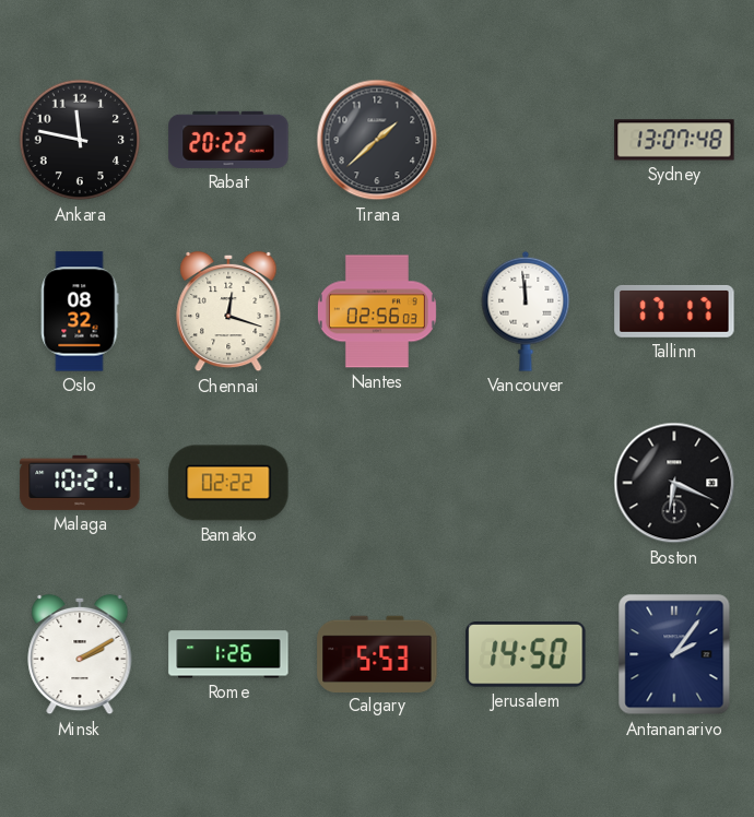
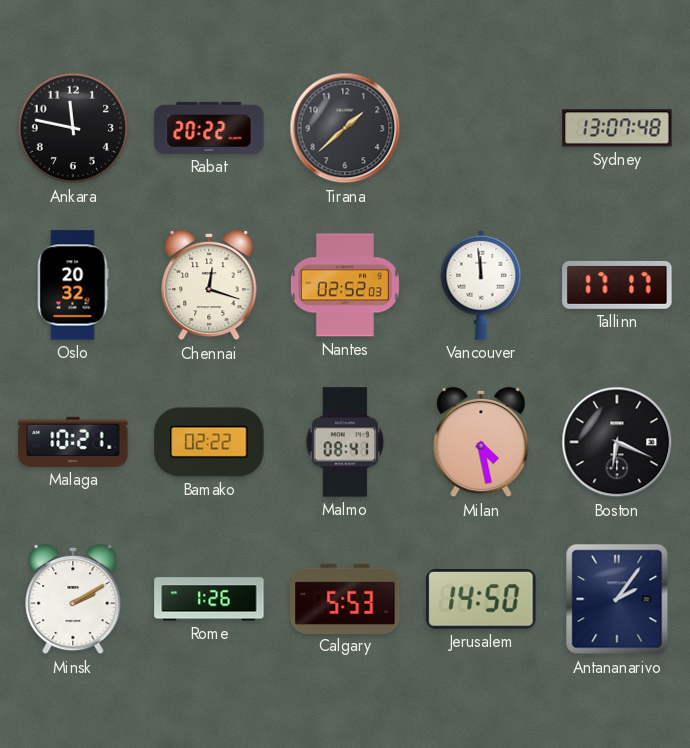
Oslo: 08:32 -> 20:32 (73, 285)
Nantes: 02:56 -> 02:52 (345, 285)
Malmo: none -> 08:41 (345, 442)
Milan: none -> 4:28 (481, 442)
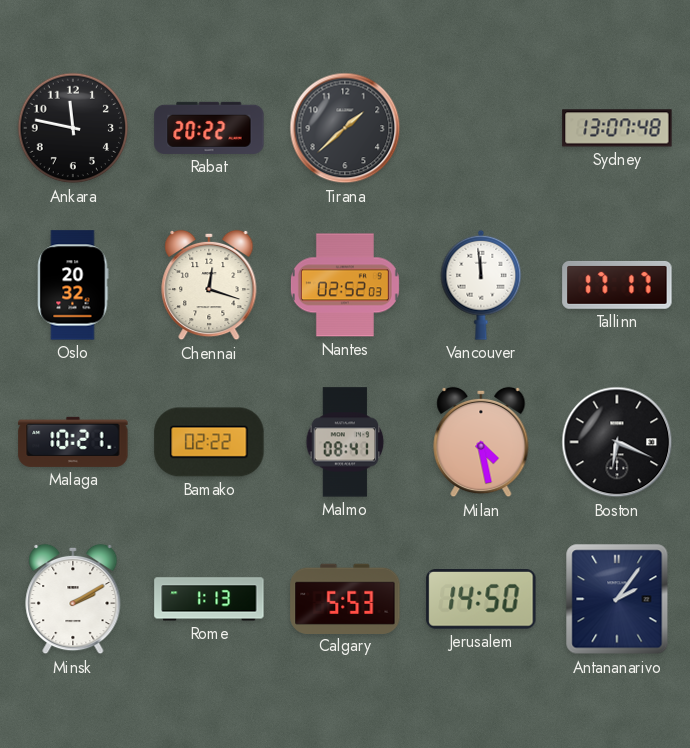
Rome: 1:26 -> 1:13 (209, 599)
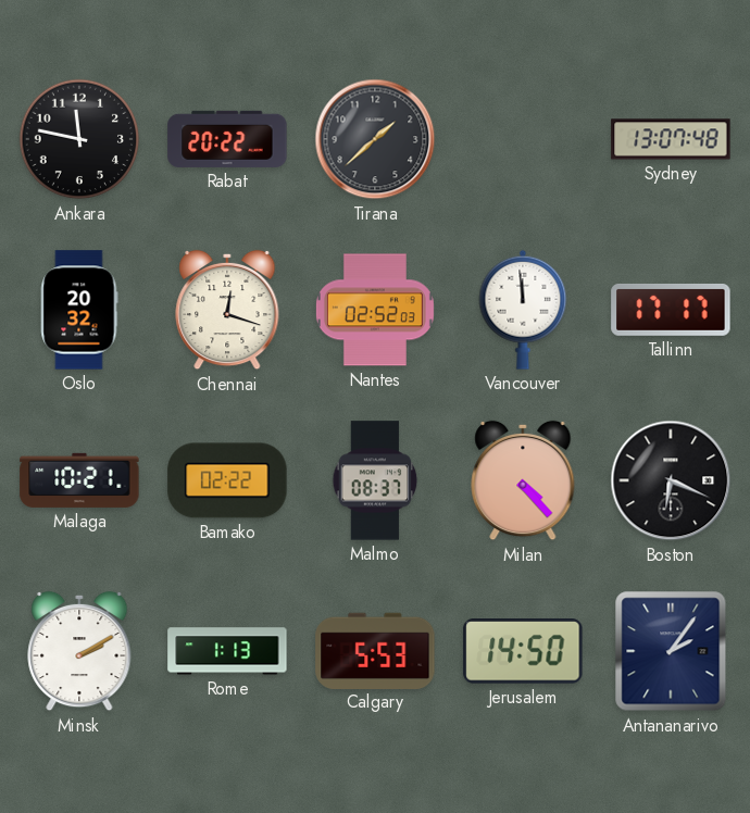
Malmo: 08:41 -> 08:37 (375, 480)
Milan: 4:28 -> 4:23 (523, 480)
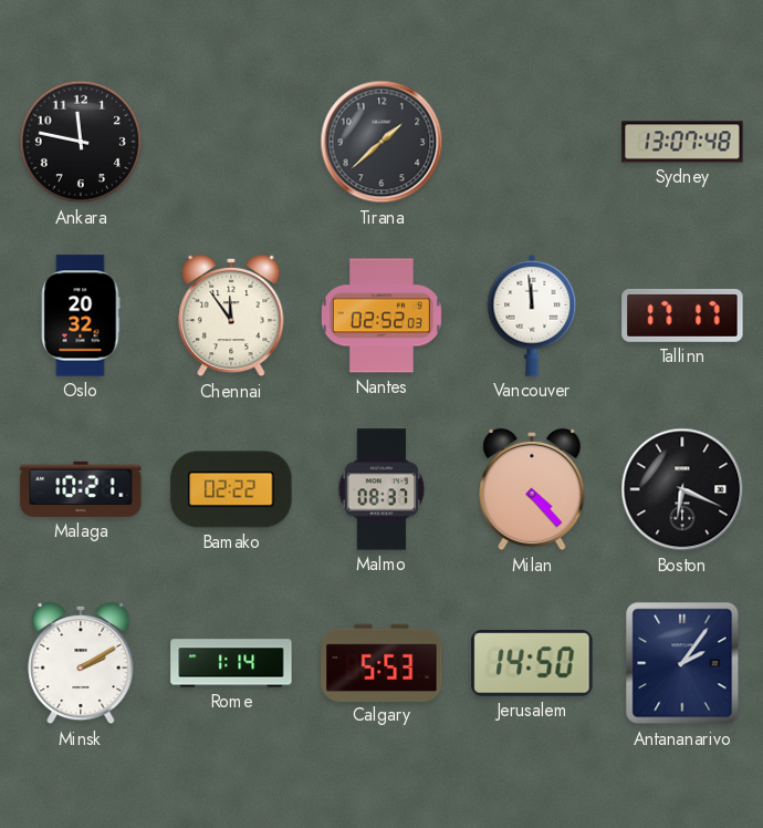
Rabat: 20:22 -> none (227, 139)
Chennai: 12:18 -> 11:54 (231, 315)
Rome: 1:13 -> 1:14 (231, 663)
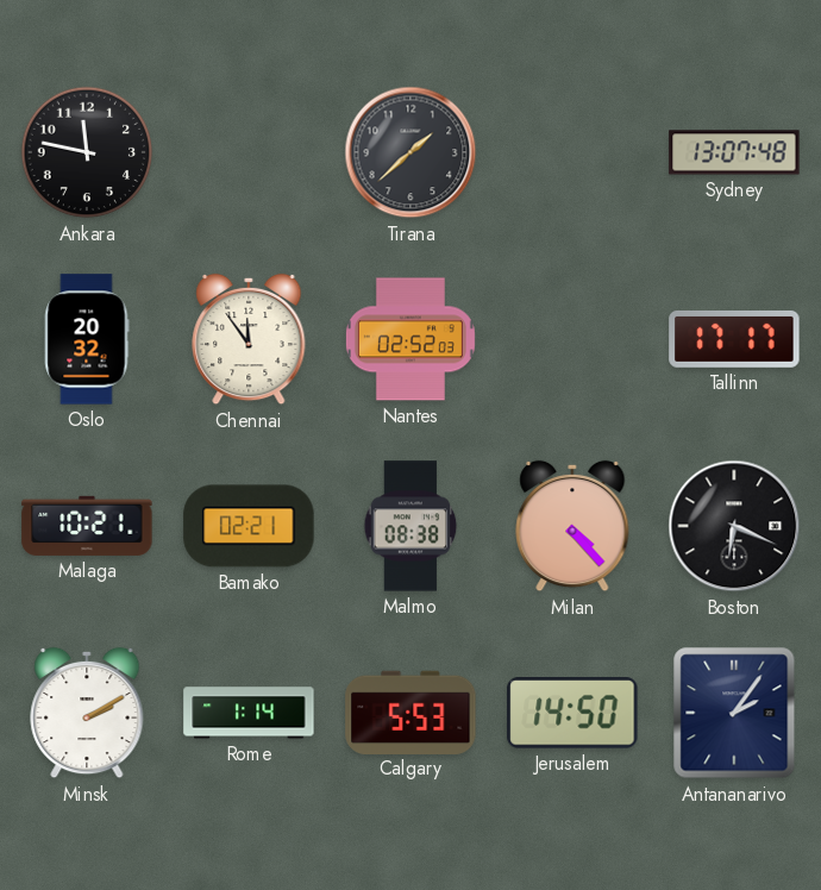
Vancouver: 11:59 -> none (532, 315)
Bamako: 02:22 -> 02:21 (249, 526)
Malmo: 08:37 -> 08:38 (411, 526)
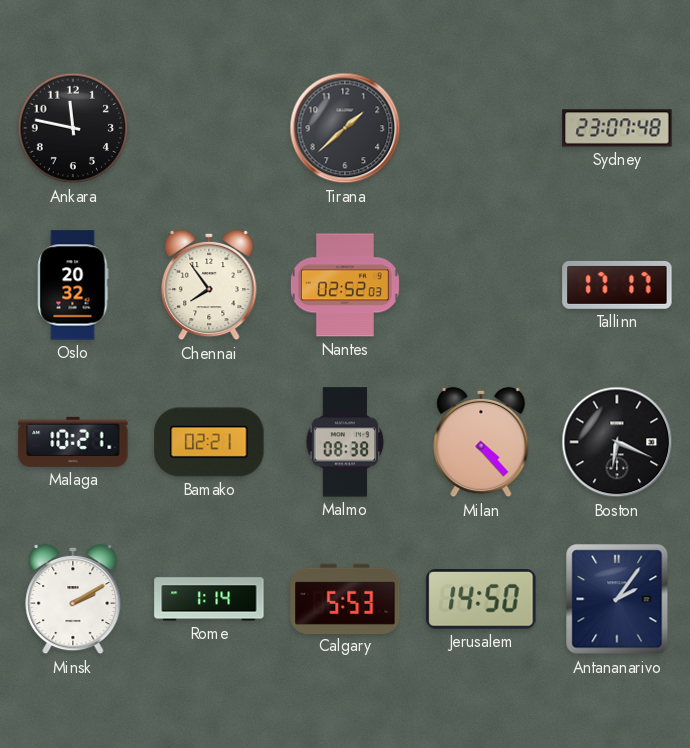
Sydney: 13:07 -> 23:07 (617, 128)
Chennai: 11:54 -> 7:54 (209, 285)
